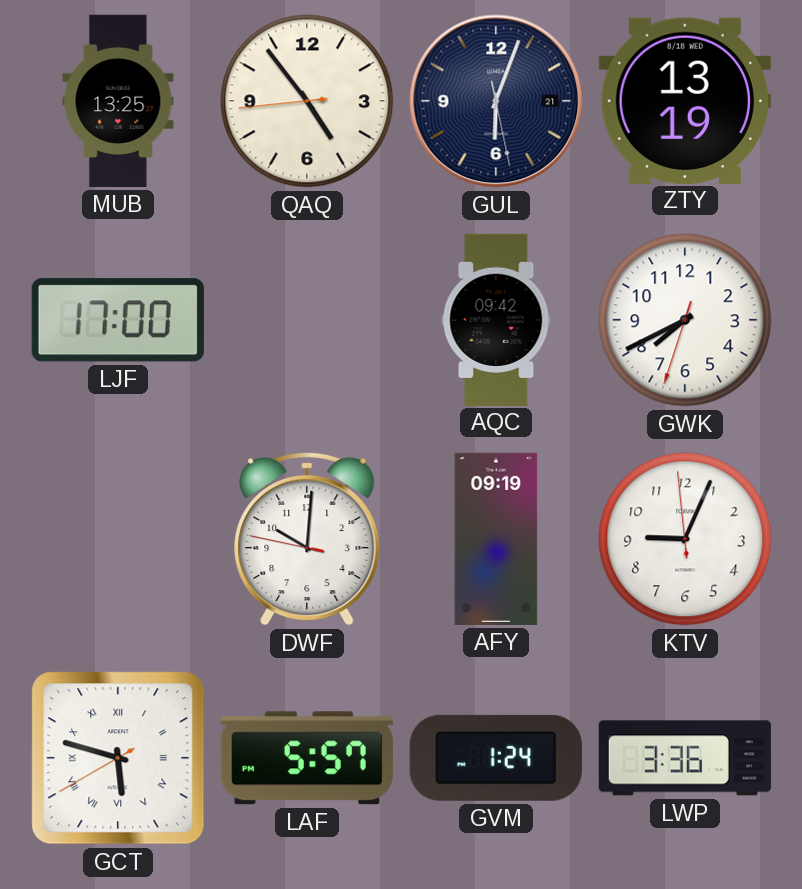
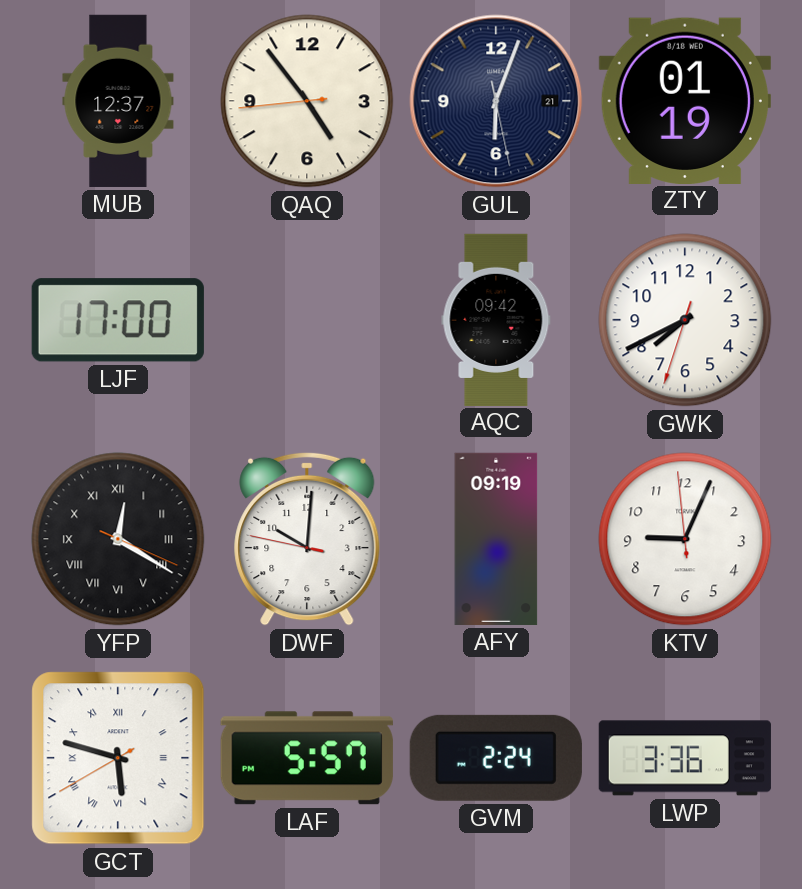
MUB: 13:25 -> 12:37 (118, 101)
ZTY: 13:19 -> 01:19 (685, 100)
YFP: none -> 12:20 (118, 539)
GVM: 1:24 -> 2:24 (496, 758)
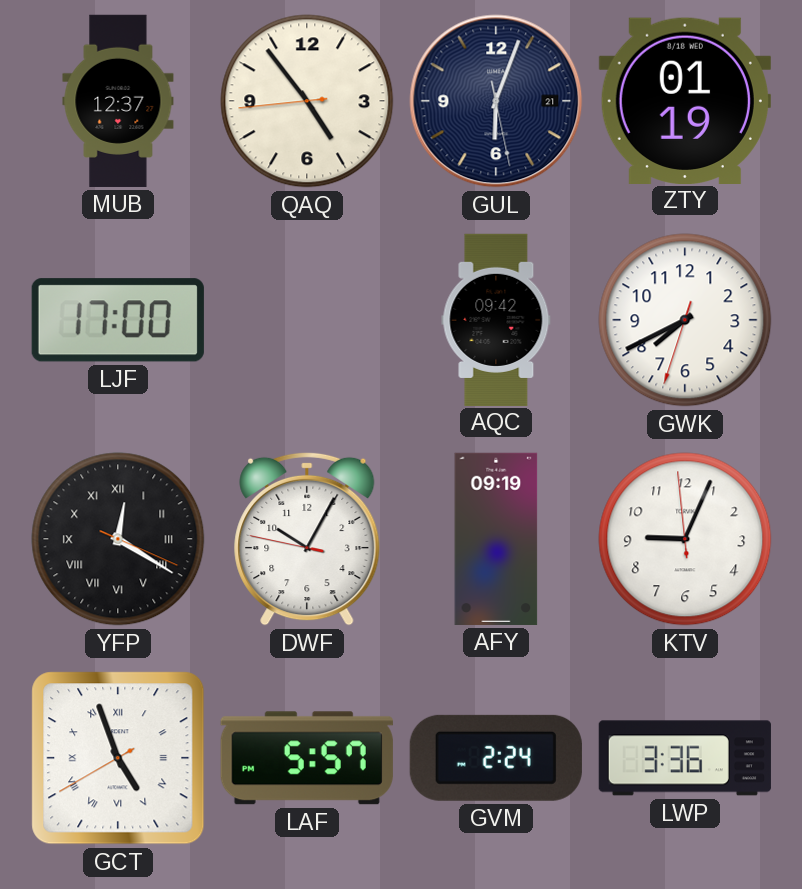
DWF: 10:00 -> 10:04 (307, 539)
GCT: 5:47 -> 4:56 (118, 758)
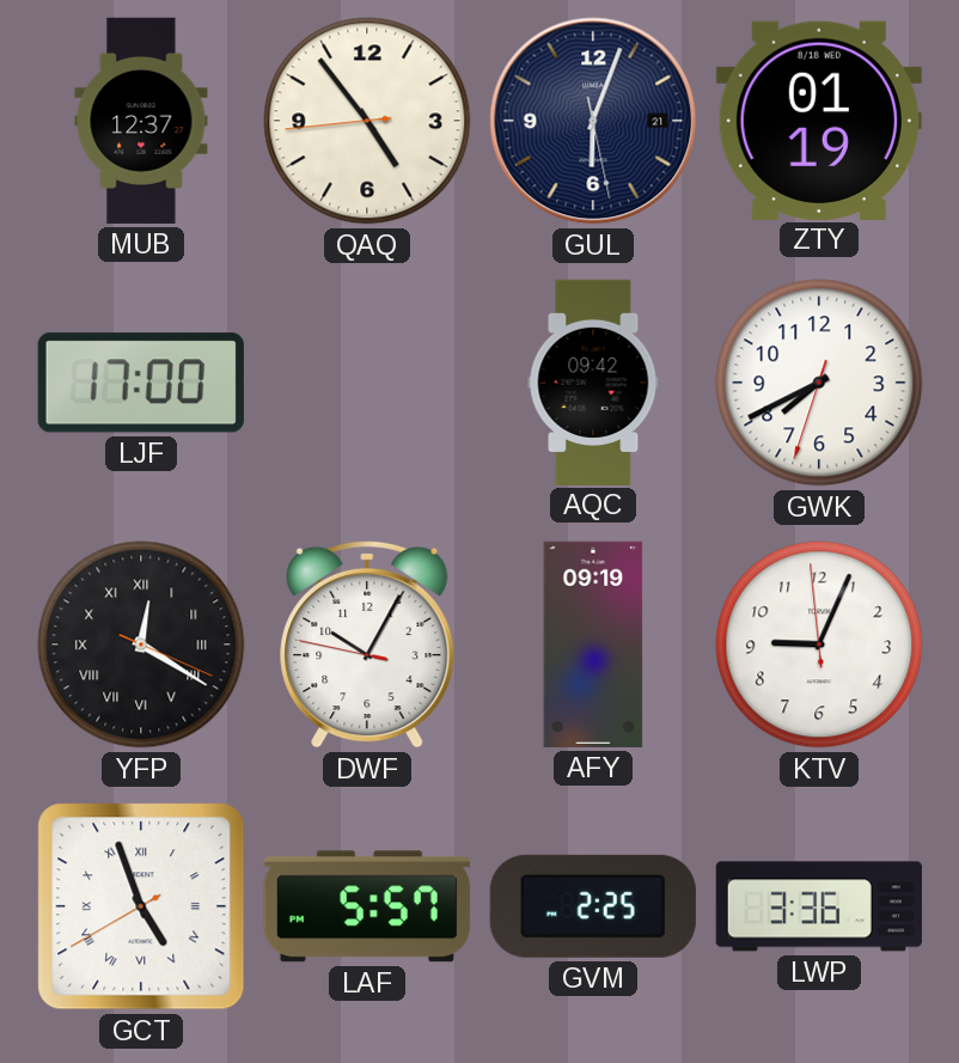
GVM: 2:24 -> 2:25 (593, 906)
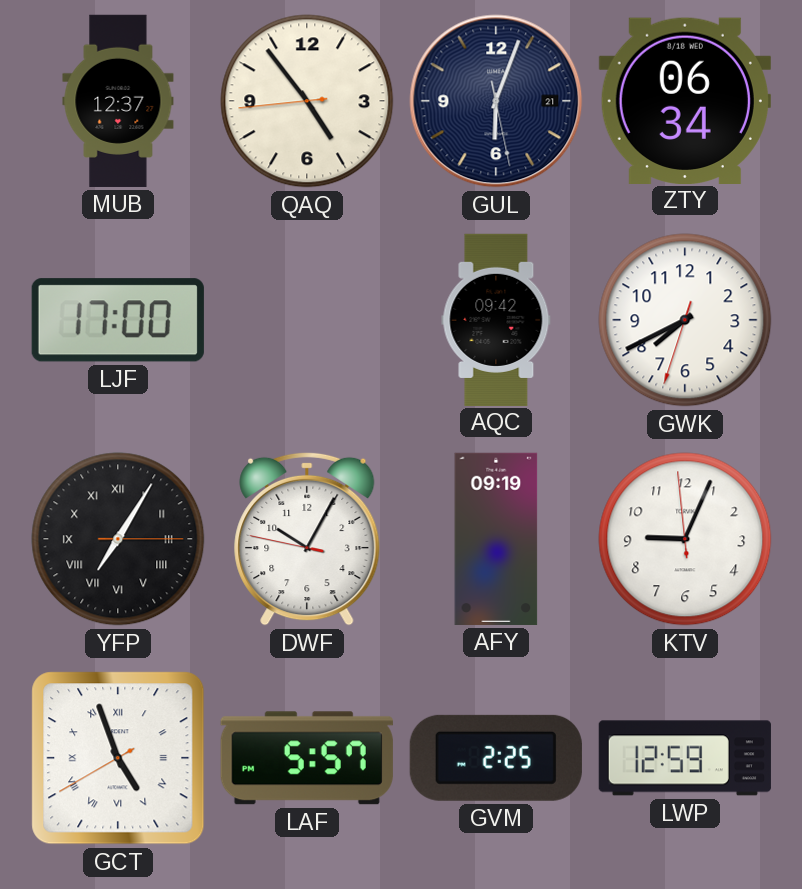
ZTY: 01:19 -> 06:34 (685, 100)
YFP: 12:20 -> 7:05 (118, 539)
LWP: 3:36 -> 12:59 (685, 758)
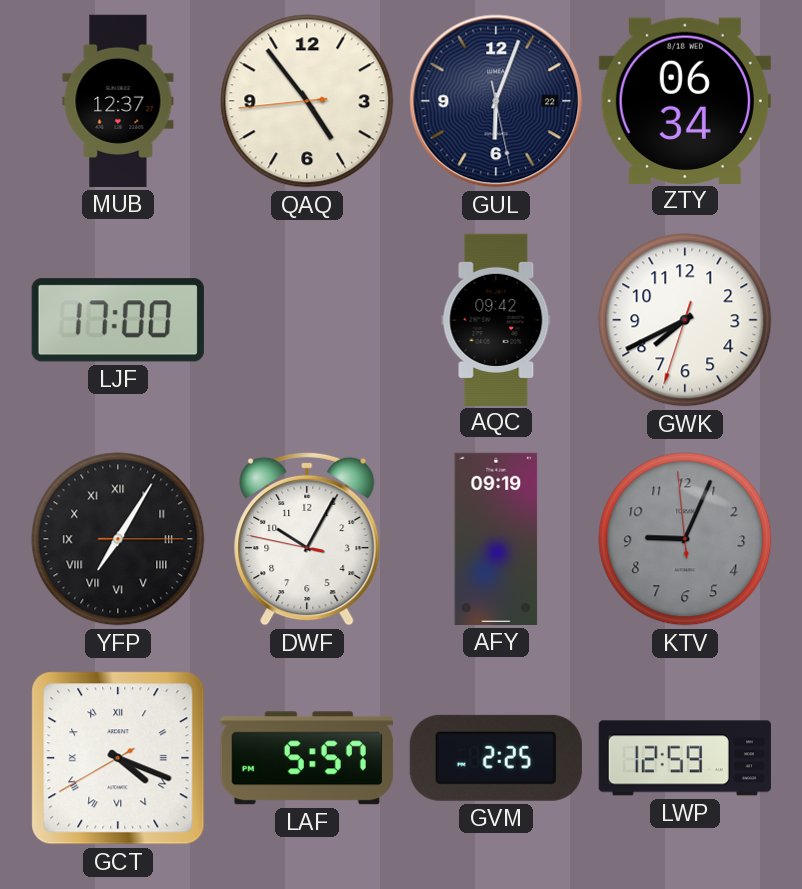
GUL date: 21 -> 22 (496, 101)
KTV dial: white -> grey (685, 539)
GCT: 4:56 -> 4:18 (118, 758)
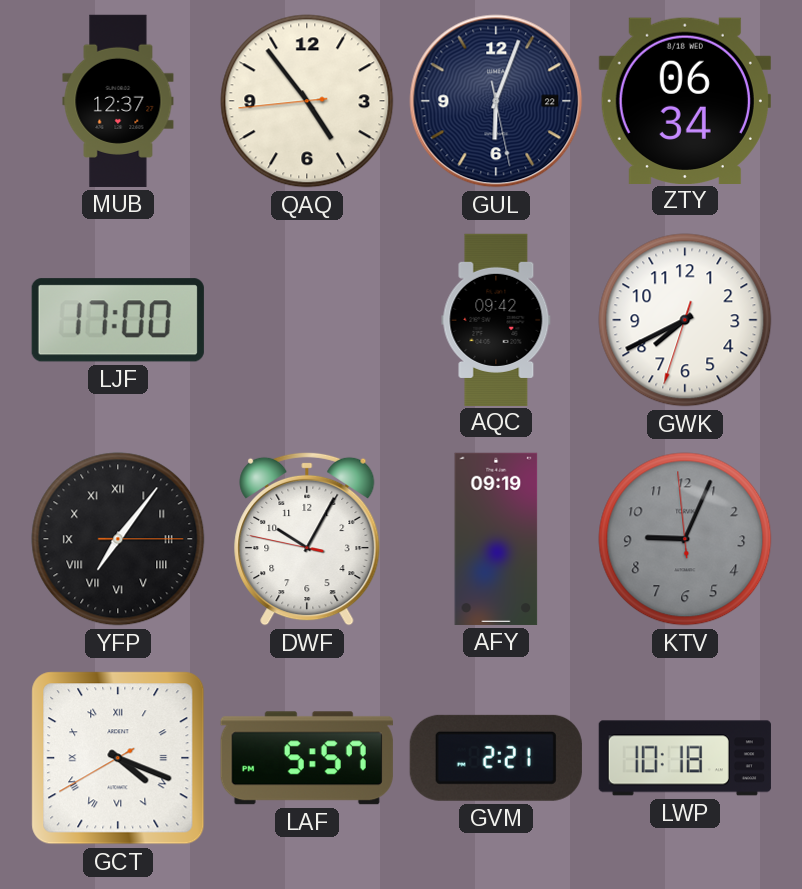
YFP: 7:05 -> 7:06 (118, 539)
GVM: 2:25 -> 2:21 (496, 758)
LWP: 12:59 -> 10:18 (685, 758)
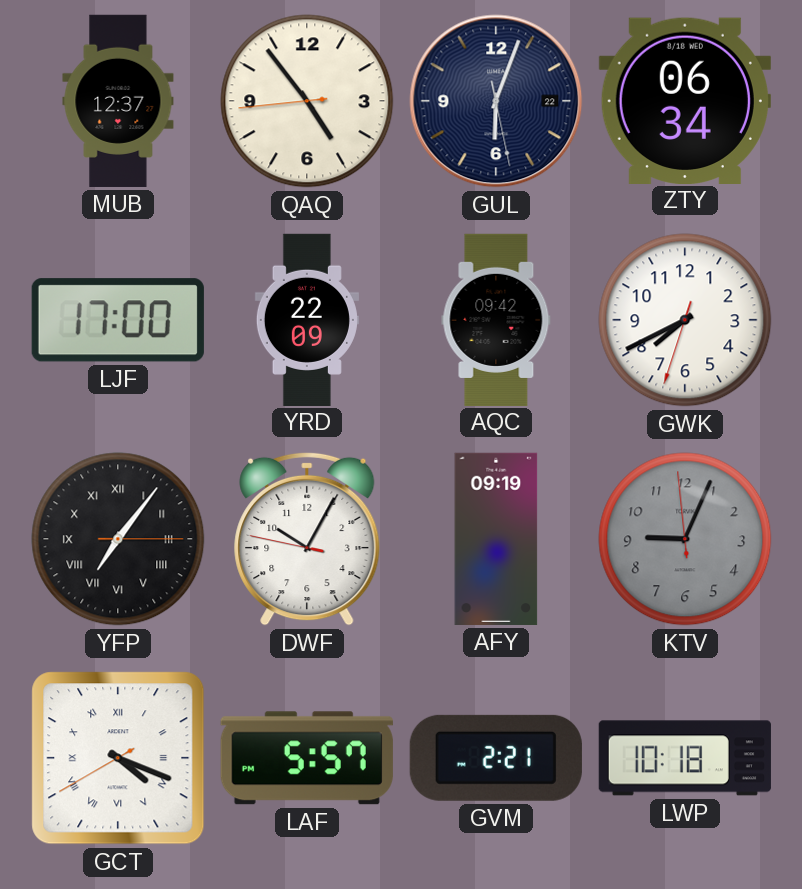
YRD: none -> 22:09 (307, 319)
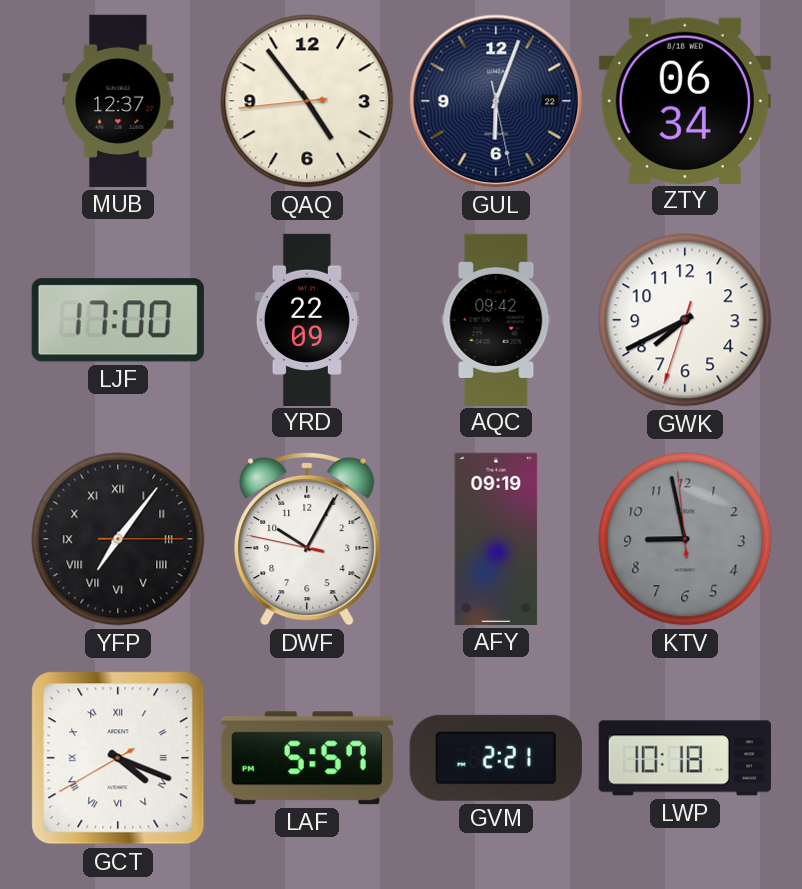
KTV: 9:03 -> 8:57 (685, 539)
